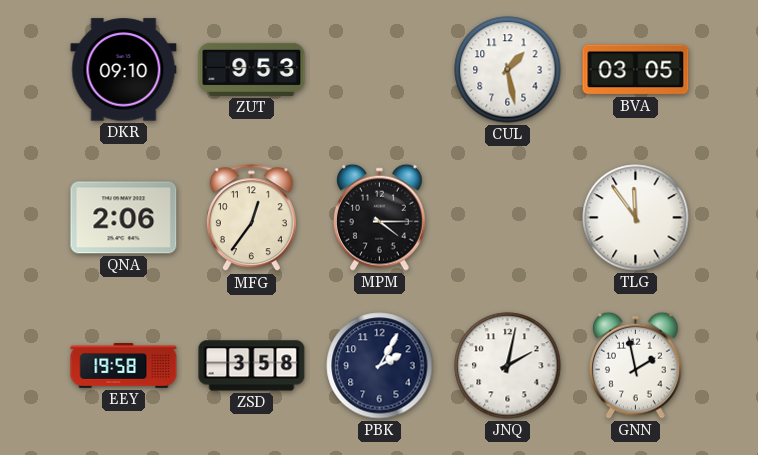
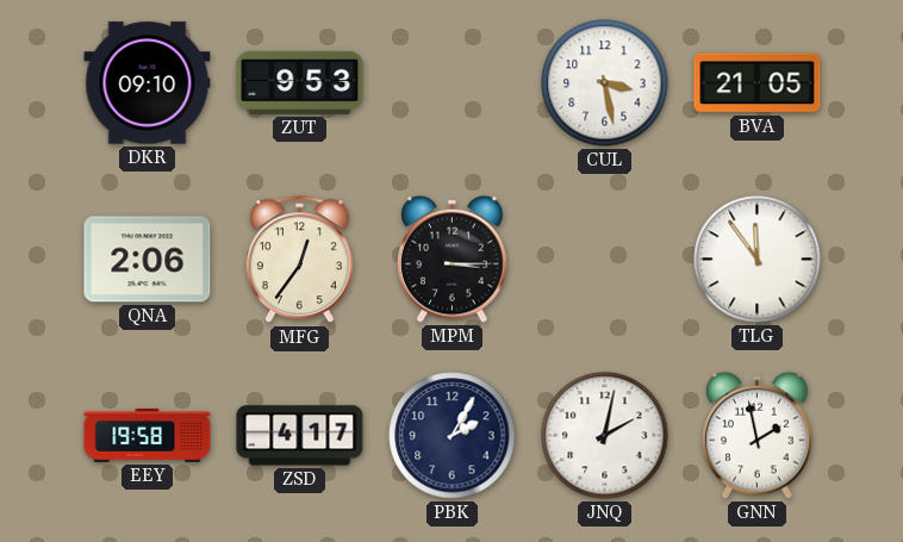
CUL: 1:28 -> 3:28 (605, 83)
BVA: 03:05 -> 21:05 (758, 83)
MPM: 4:15 -> 3:15 (451, 258)
ZSD: 3:58 -> 4:17 (300, 436)
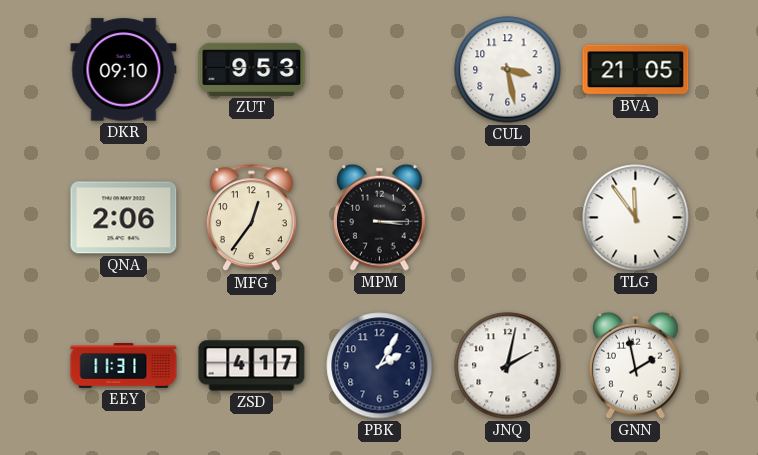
EEY: 19:58 -> 11:31 (124, 366)
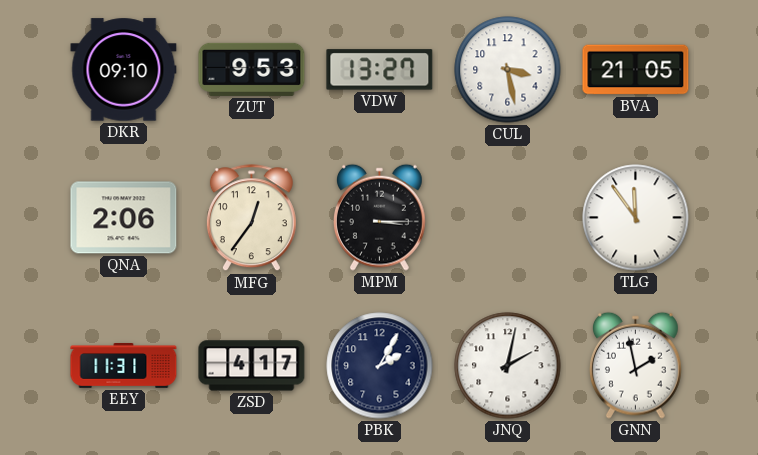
VDW: none -> 13:27 (380, 70)
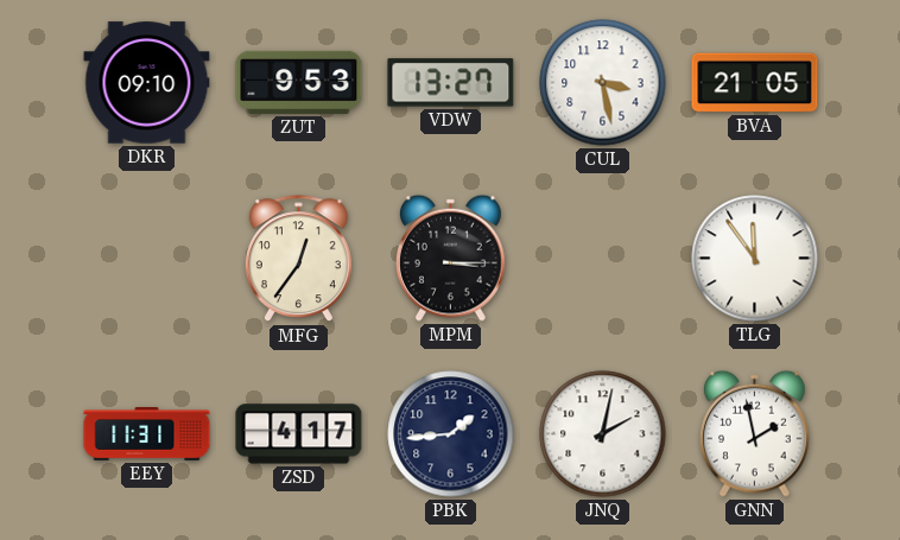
QNA: 2:06 -> none (124, 218)
PBK: 2:05 -> 1:44 (451, 434)
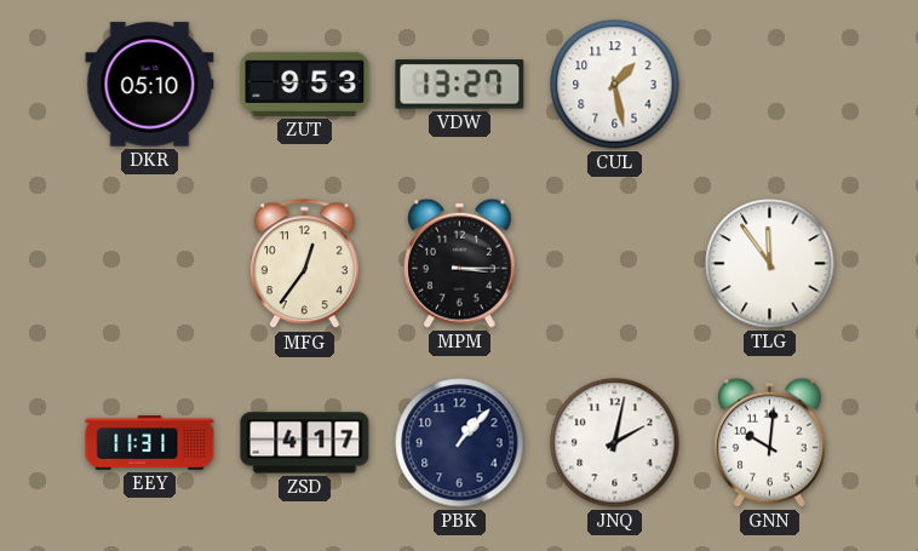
DKR: 09:10 -> 05:10 (150, 85)
CUL: 3:28 -> 1:28 (615, 85)
BVA: 21:05 -> none (755, 83)
PBK: 1:44 -> 1:07 (460, 443)
GNN: 1:58 -> 10:01 (769, 442)
